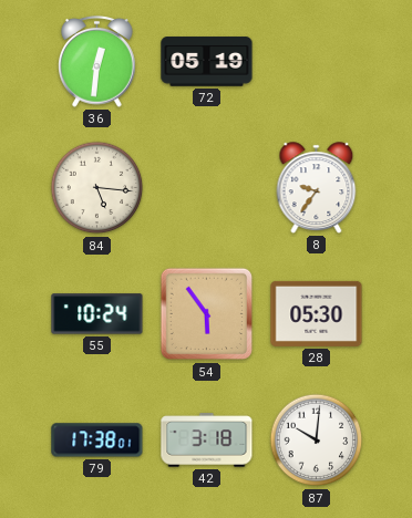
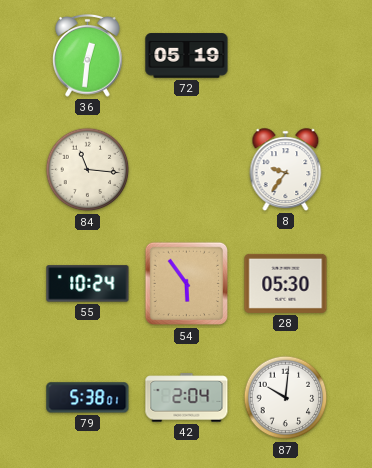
84: 5:16 -> 11:16 (88, 170)
79: 17:38 -> 5:38 (88, 398)
42: 3:18 -> 2:04 (187, 398)
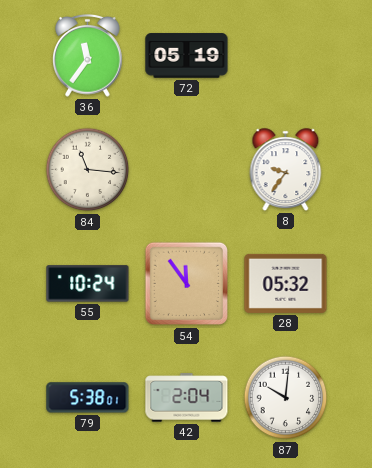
36: 12:31 -> 11:36 (88, 55)
54: 5:54 -> 11:54 (187, 284)
28: 05:30 -> 05:32 (286, 283)
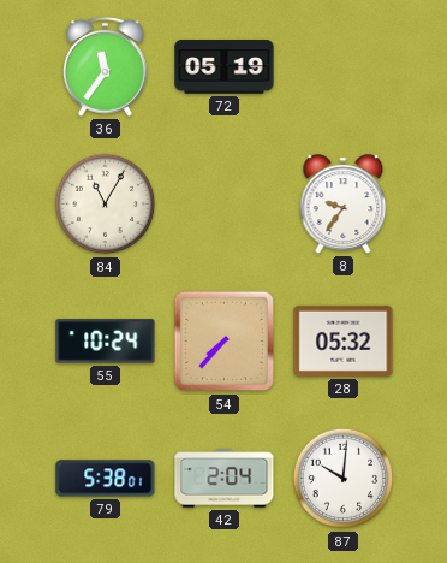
84: 11:16 -> 11:05 (106, 205)
54: 11:54 -> 7:37 (225, 342)
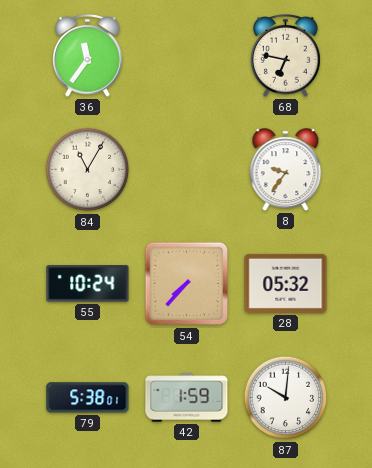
72: 05:19 -> none (225, 67)
68: none -> 6:47 (286, 55)
42: 2:04 -> 1:59 (187, 398)
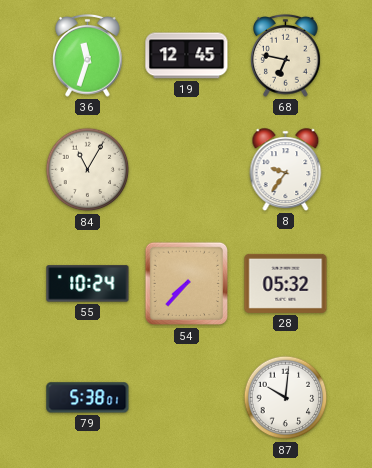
36: 11:36 -> 11:33 (88, 55)
19: none -> 12:45 (187, 56)
42: 1:59 -> none (187, 398)
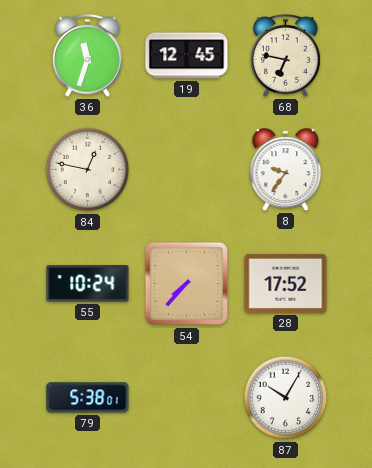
84: 11:05 -> 12:47 (88, 170)
28: 05:32 -> 17:52 (286, 283)
87: 10:01 -> 10:05 (286, 398)
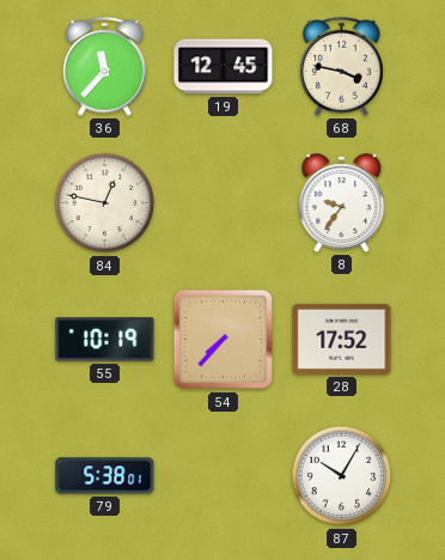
36: 11:33 -> 11:37 (105, 66)
68: 6:47 -> 3:47 (342, 66)
55: 10:24 -> 10:19 (105, 340)
